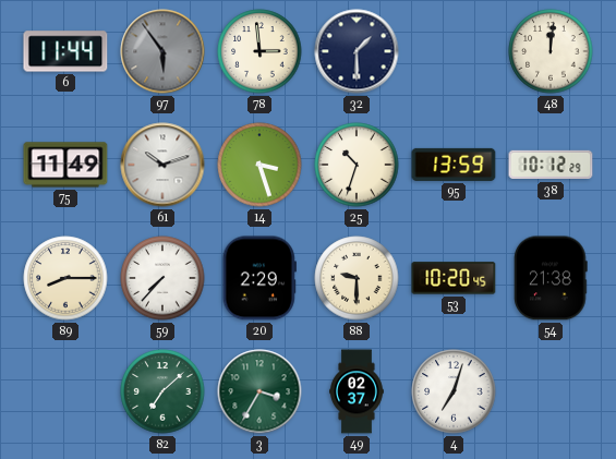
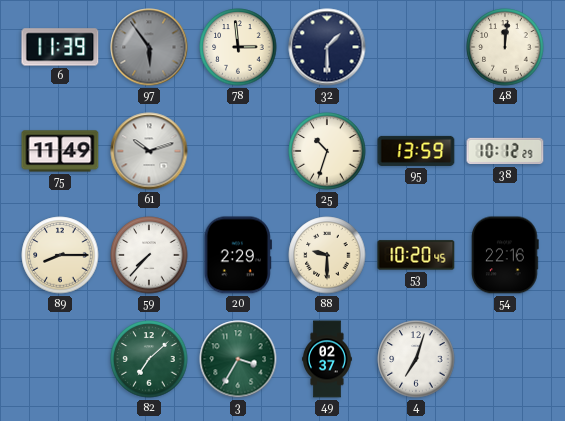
6: 11:44 -> 11:39 (60, 47)
14: 3:27 -> none (259, 165)
54: 21:38 -> 22:16 (505, 255)
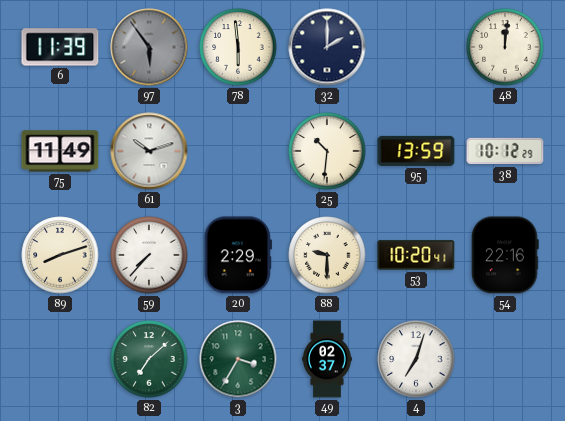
78: 2:59 -> 5:59 (238, 47)
32: 1:30 -> 2:00 (327, 47)
25: 10:33 -> 10:31 (327, 151)
89: 8:15 -> 8:12 (60, 255)
53: 10:20:45 -> 10:20:41 (416, 255)
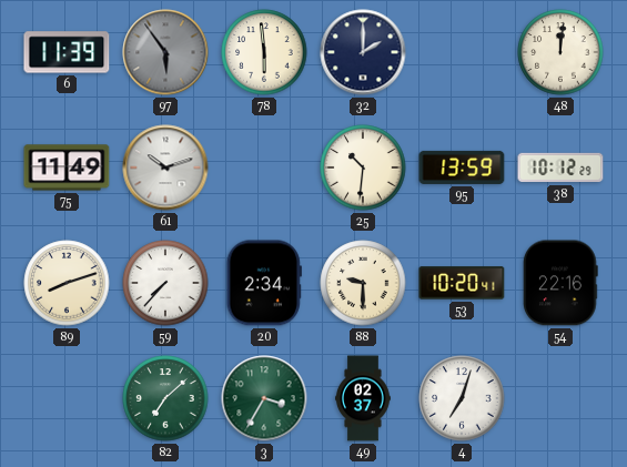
20: 2:29 -> 2:34 (264, 283)
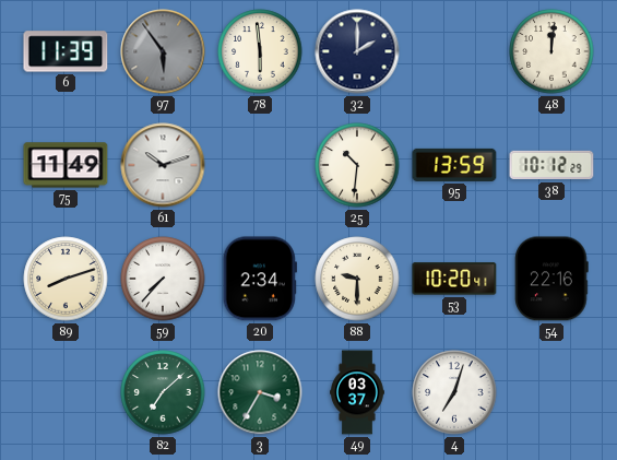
49: 02:37 -> 03:37 (357, 392)
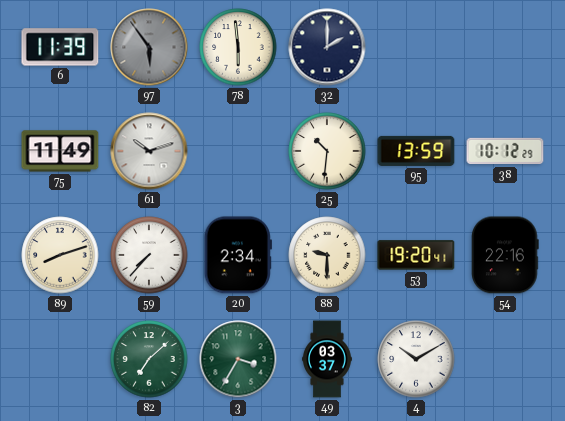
48: 12:01 -> none (551, 51)
53: 10:20 -> 19:20 (416, 255)
4: 7:03 -> 10:10 (416, 359)
